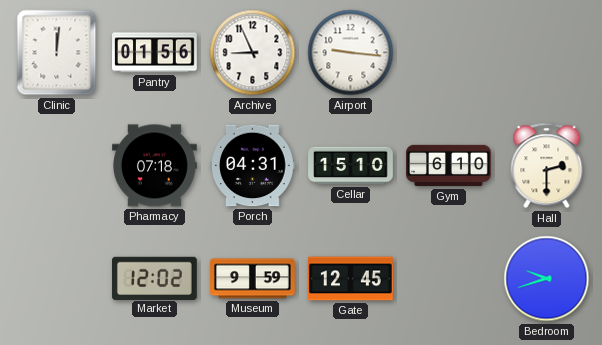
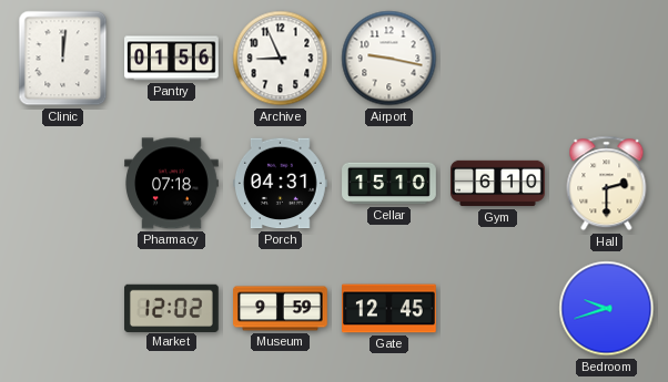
Airport: 9:16 -> 9:17 (389, 59)
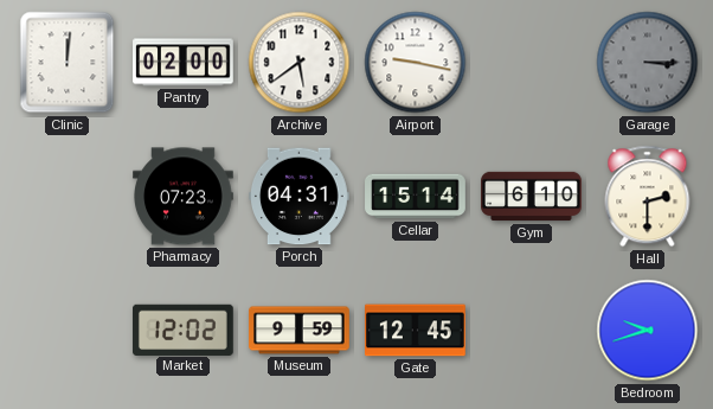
Pantry: 01:56 -> 02:00 (184, 63)
Archive: 8:56 -> 5:39 (300, 63)
Garage: none -> 3:15 (648, 63)
Pharmacy: 07:18 -> 07:23 (184, 197)
Cellar: 15:10 -> 15:14 (416, 197)
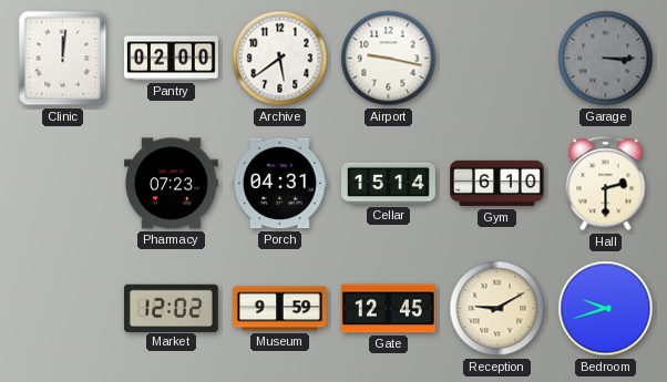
Reception: none -> 9:10 (497, 309)
